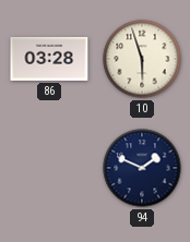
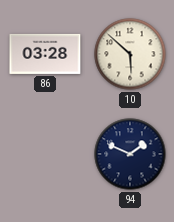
10: 5:57 -> 5:52 (130, 54)
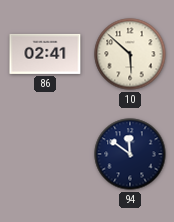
86: 03:28 -> 02:41 (45, 54)
94: 1:49 -> 11:51 (130, 154)
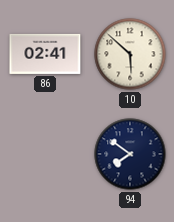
94: 11:51 -> 7:51 (130, 154)
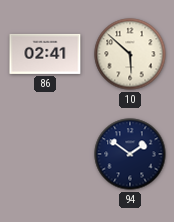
94: 7:51 -> 1:51 (130, 154)
